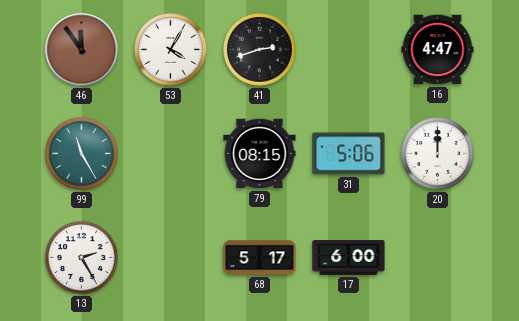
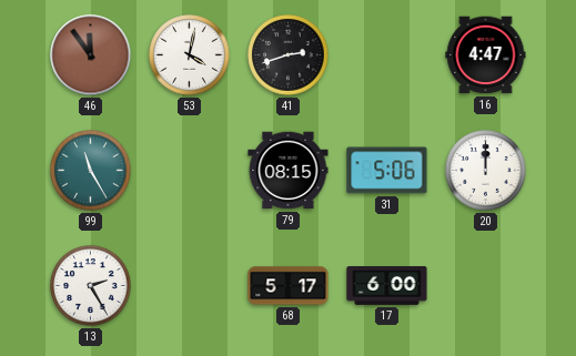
53: 4:05 -> 4:02 (190, 55)
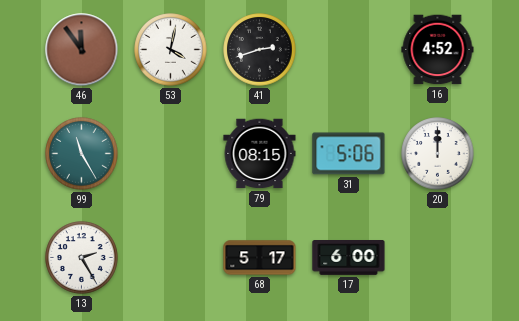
16: 4:47 -> 4:52 (438, 50)
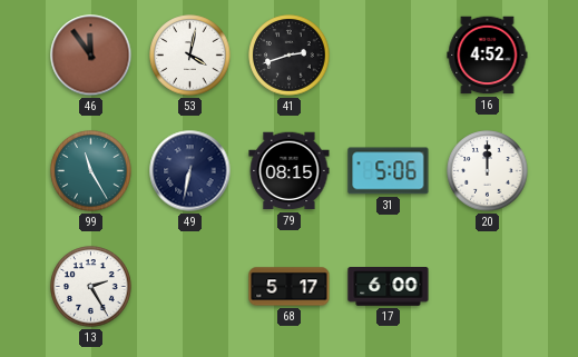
49: none -> 6:32 (190, 171)
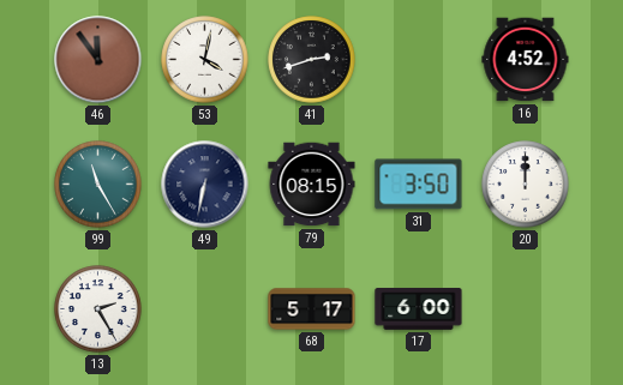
31: 5:06 -> 3:50 (419, 185)
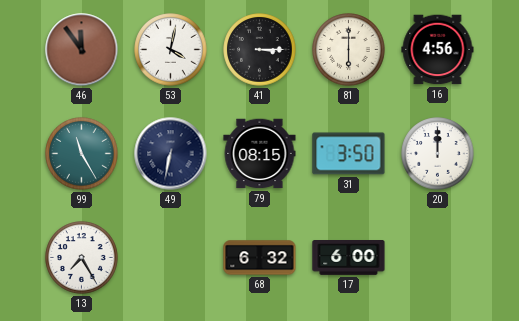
41: 2:42 -> 3:15 (260, 50)
81: none -> 6:00 (349, 50)
16: 4:52 -> 4:56 (438, 50)
13: 2:25 -> 7:25 (82, 258)
68: 5:17 -> 6:32 (260, 258)
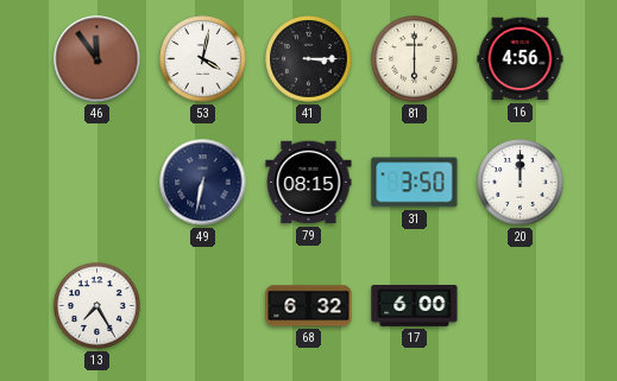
99: 11:25 -> none (82, 154)
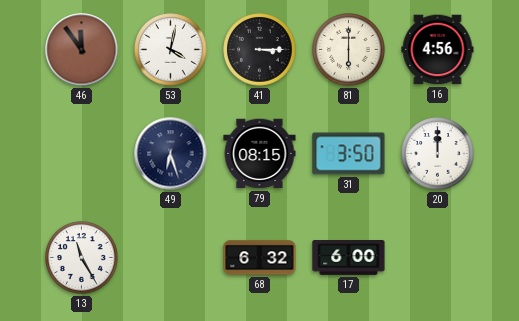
49: 6:32 -> 6:27 (171, 154)
13: 7:25 -> 11:25 (82, 258)
